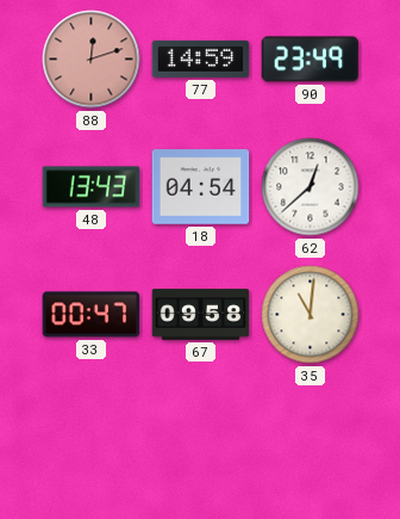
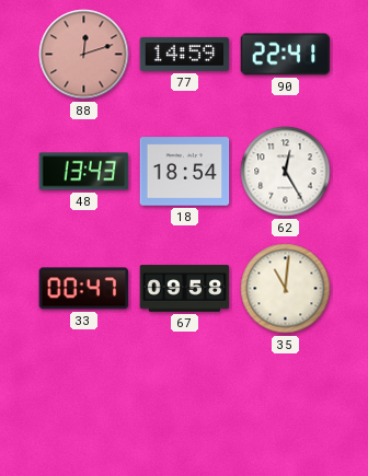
90: 23:49 -> 22:41 (286, 55)
18: 04:54 -> 18:54 (185, 172)
62: 12:38 -> 12:25 (286, 172)
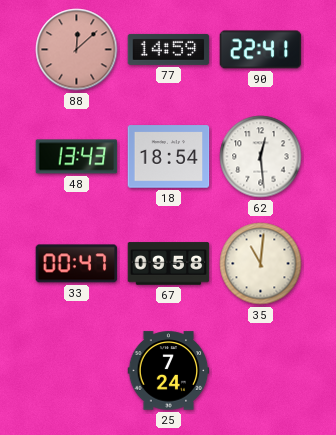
88: 12:12 -> 12:08 (77, 50)
62: 12:25 -> 12:29 (261, 157)
25: none -> 7:24 (169, 371)
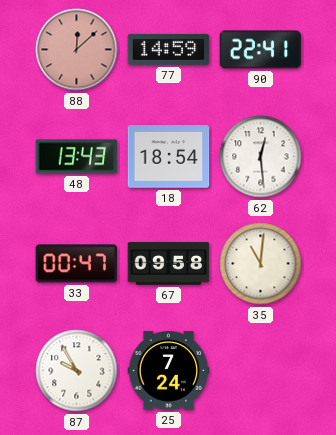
87: none -> 9:55 (77, 371)
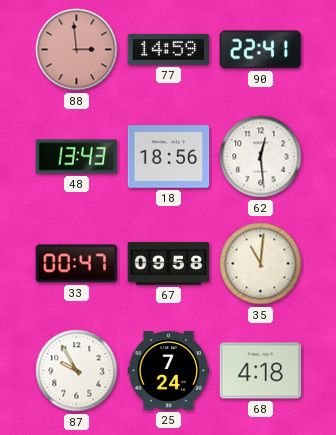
88: 12:08 -> 2:59 (77, 50)
18: 18:54 -> 18:56 (169, 157)
68: none -> 4:18 (261, 371)
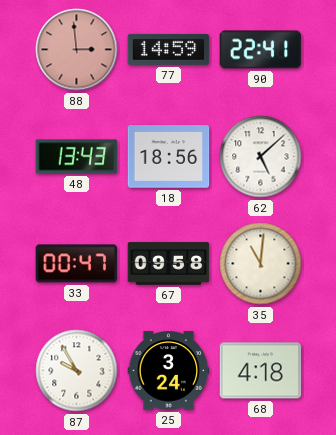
62: 12:29 -> 5:08 (261, 157)
25: 7:24 -> 3:24 (169, 371)
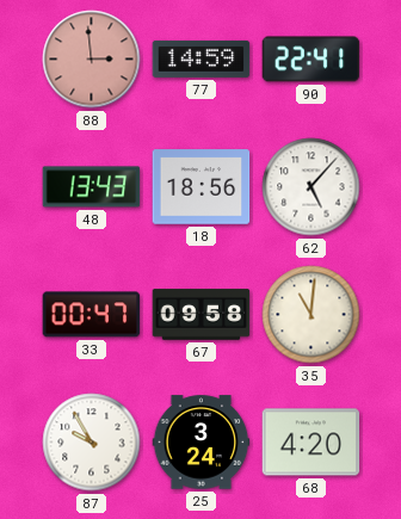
62: 5:08 -> 5:07 (311, 187)
68: 4:18 -> 4:20 (311, 443)
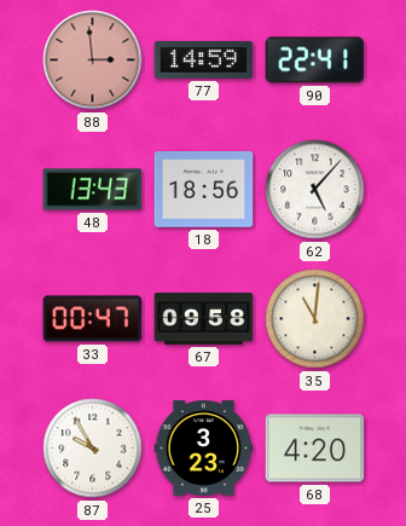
25: 3:24 -> 3:23 (204, 449)
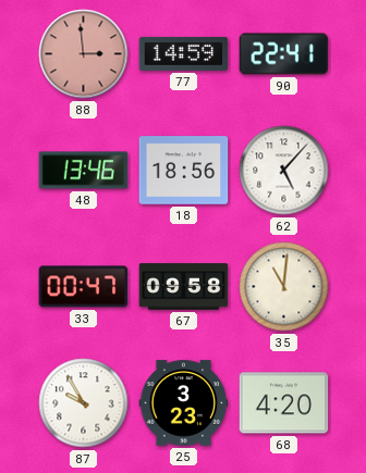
48: 13:43 -> 13:46 (84, 171)
